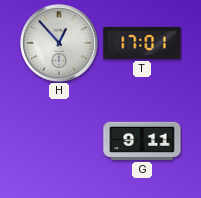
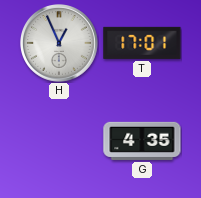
H: 12:53 -> 12:56 (60, 44)
G: 9:11 -> 4:35 (142, 141)
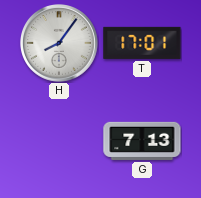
H: 12:56 -> 8:06 (60, 44)
G: 4:35 -> 7:13 (142, 141)
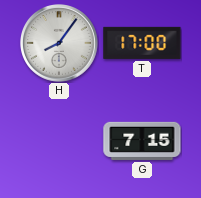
T: 17:01 -> 17:00 (142, 43)
G: 7:13 -> 7:15 (142, 141)
